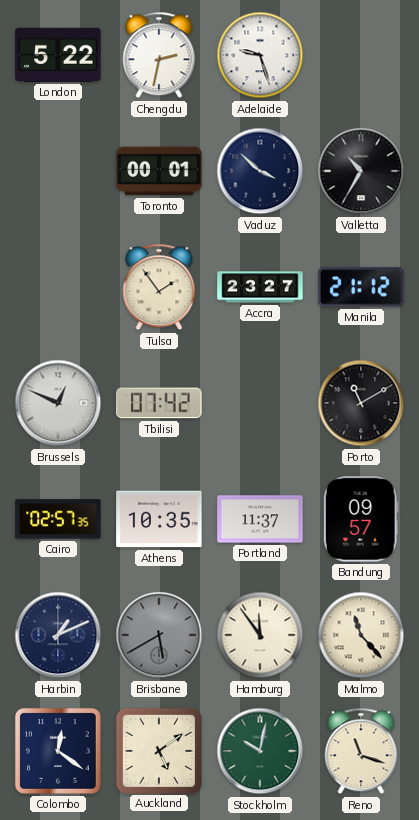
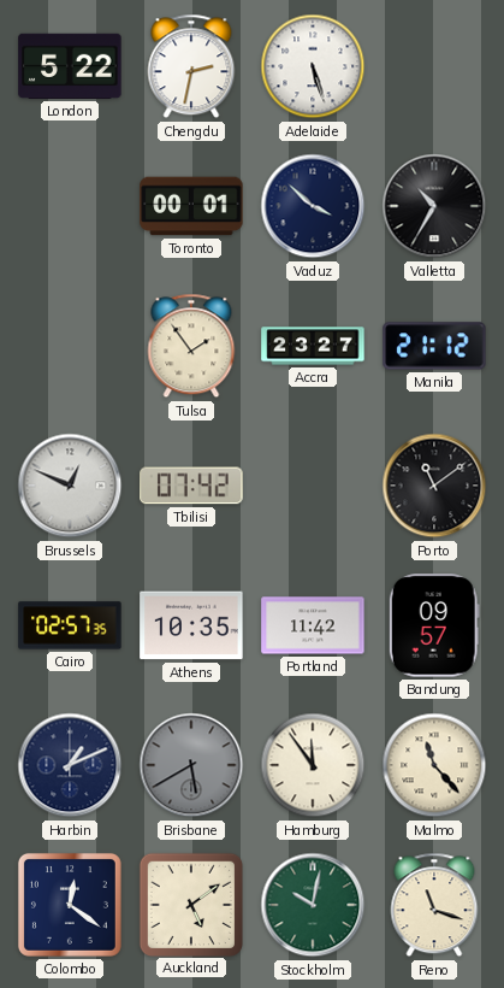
Adelaide: 9:27 -> 5:27 (313, 66)
Porto: 11:10 -> 11:09 (434, 486)
Portland: 11:37 -> 11:42 (313, 625)
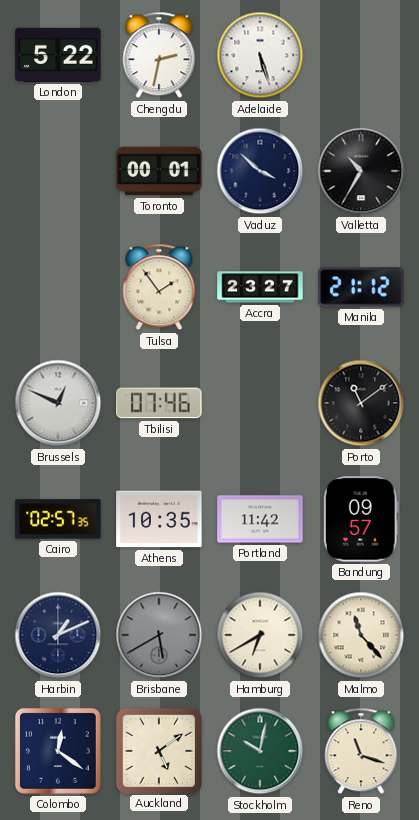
Tbilisi: 07:42 -> 07:46 (159, 403)
Hamburg: 11:54 -> 6:40 (260, 635)
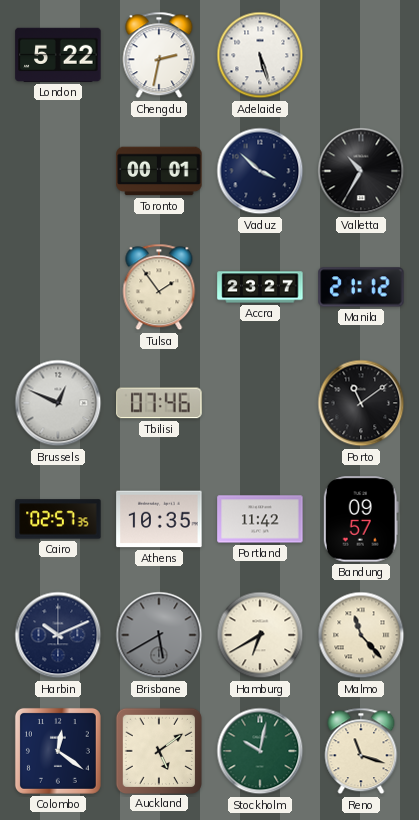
Harbin: 1:11 -> 10:11 (58, 635)
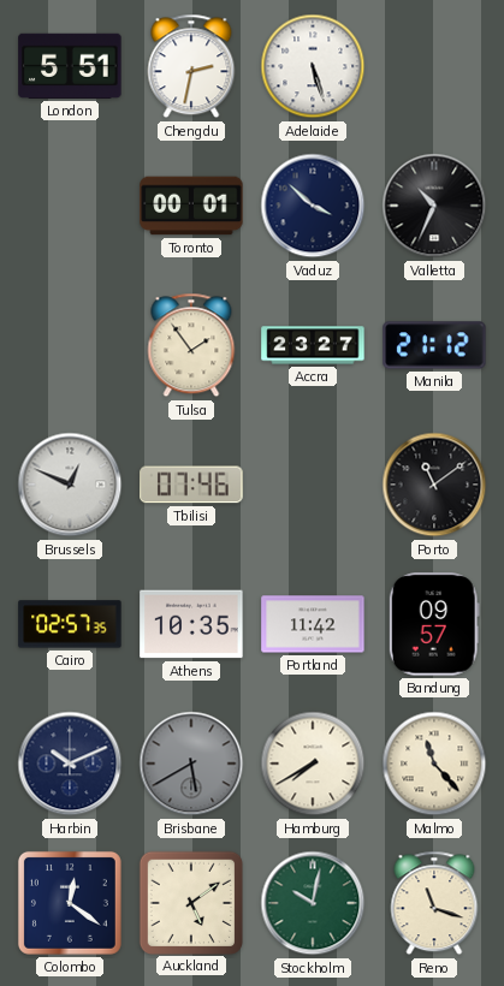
London: 5:22 -> 5:51 (70, 66)
Valletta: 10:35 -> 10:34 (434, 206)
Hamburg: 6:40 -> 7:40 (313, 764)
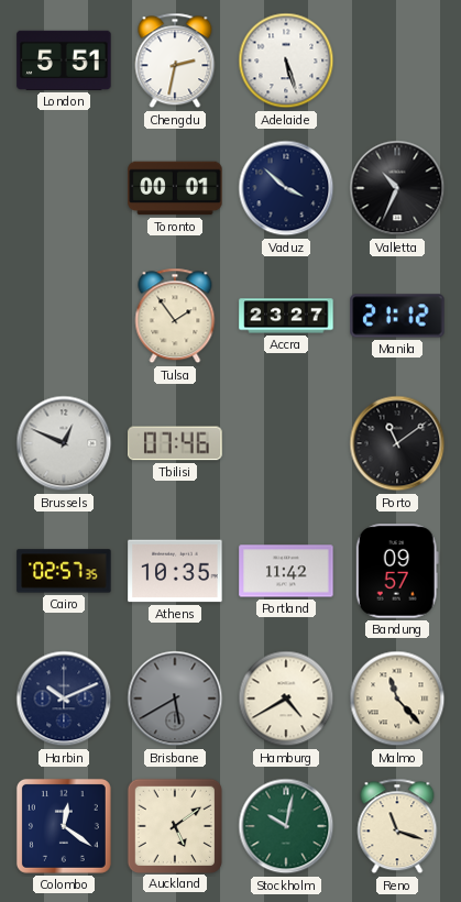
Hamburg: 7:40 -> 4:40 (286, 698)
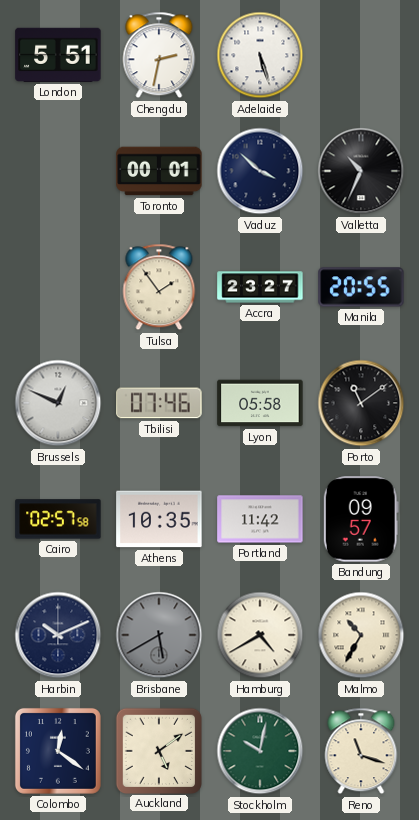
Manila: 21:12 -> 20:55 (361, 287)
Lyon: none -> 05:58 (260, 403)
Cairo: 02:57:35 -> 02:57:58 (58, 519)
Malmo: 11:23 -> 10:35 (361, 635)
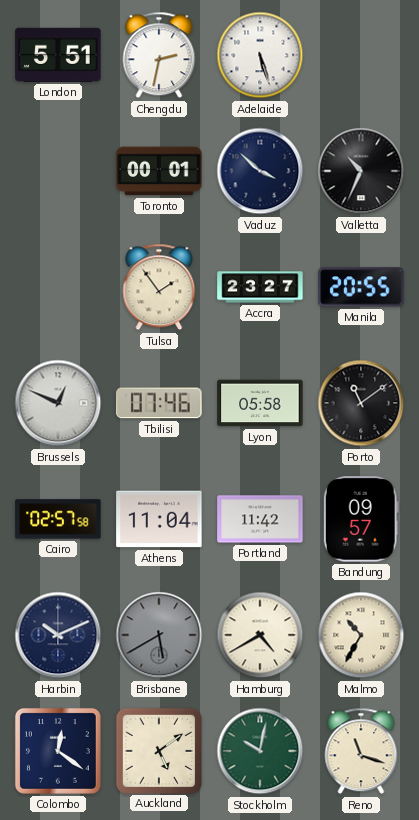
Athens: 10:35 -> 11:04 (159, 519)
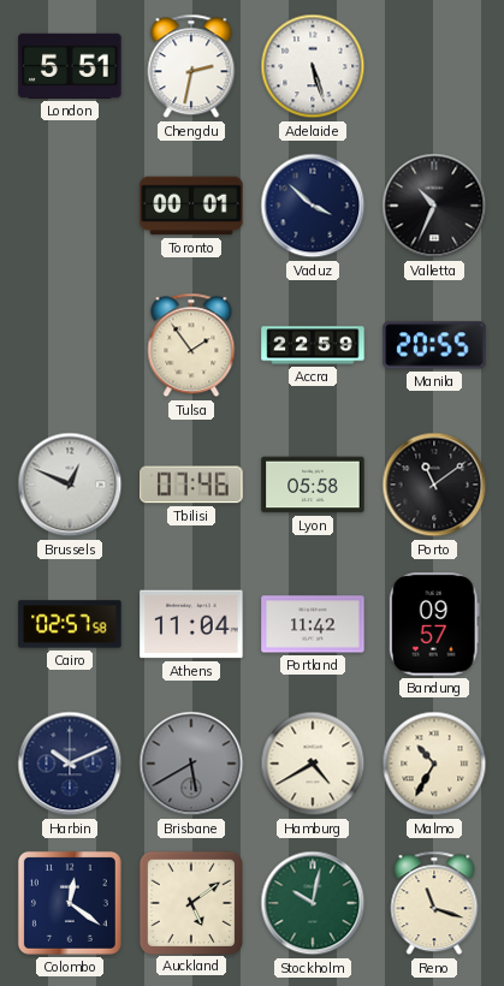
Accra: 23:27 -> 22:59 (313, 345)
